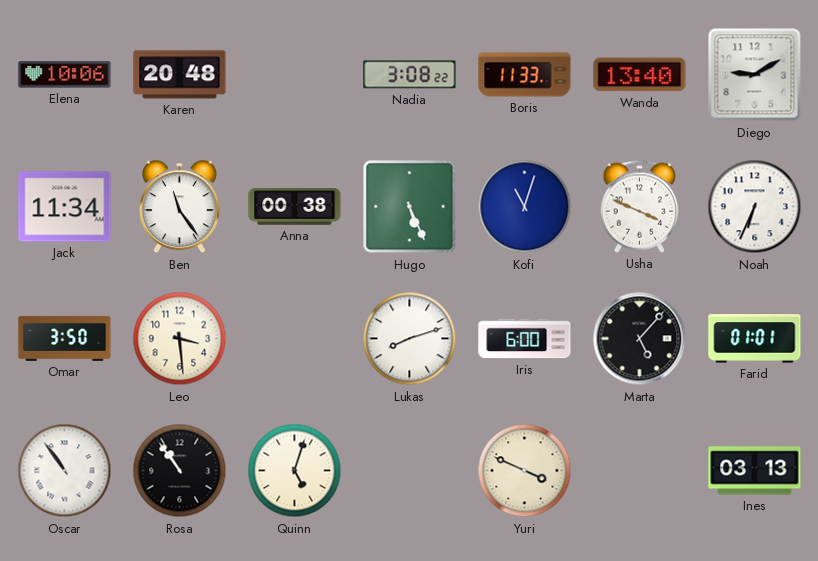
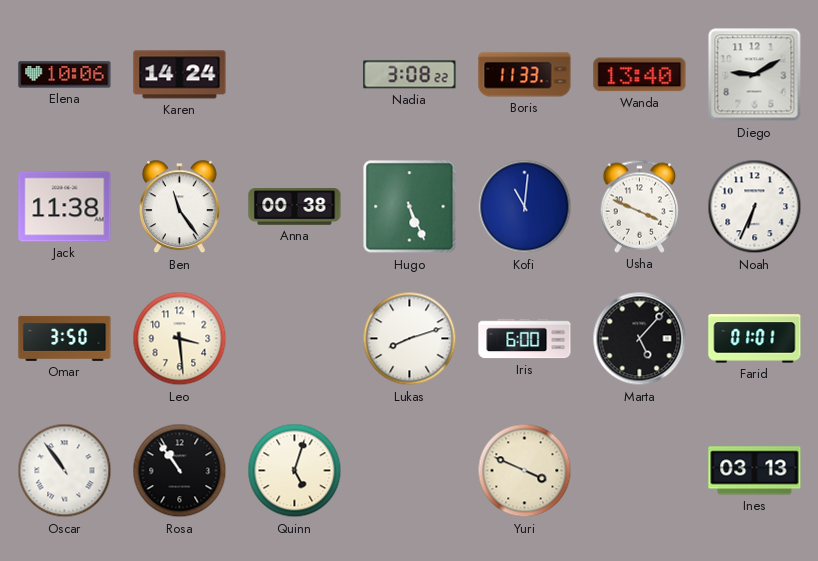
Karen: 20:48 -> 14:24 (180, 75)
Jack: 11:34 -> 11:38 (65, 207)
Kofi: 11:03 -> 11:01 (525, 207)
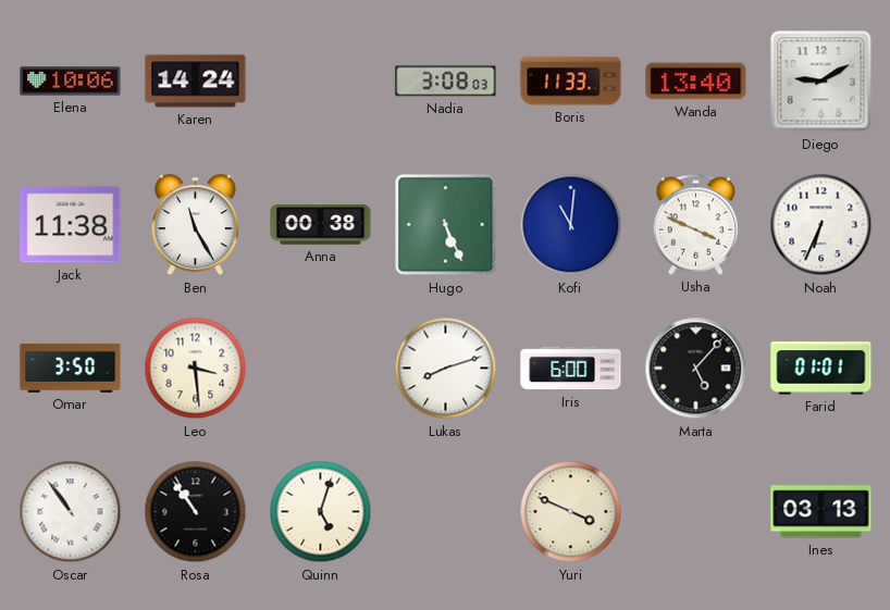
Nadia: 3:08:22 -> 3:08:03 (446, 82)
Ben: 11:24 -> 11:25 (195, 225)
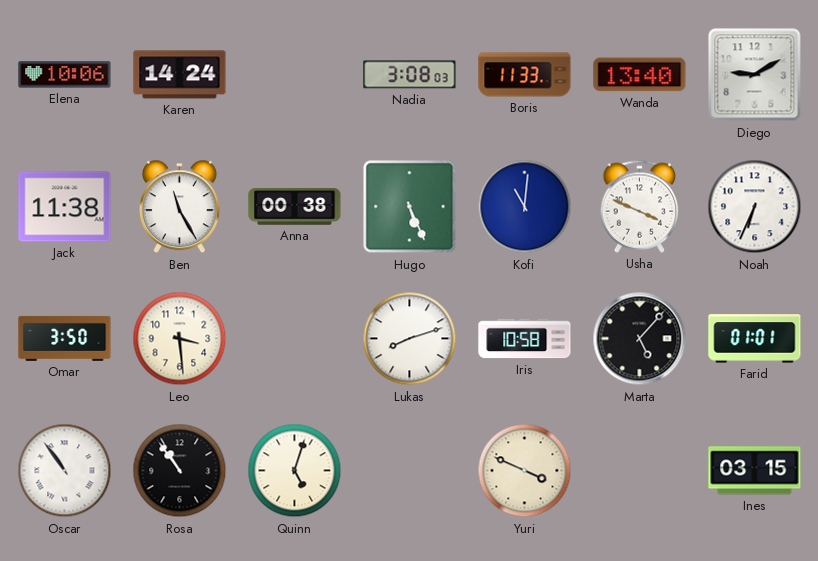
Iris: 6:00 -> 10:58 (525, 339)
Ines: 03:13 -> 03:15 (755, 471)
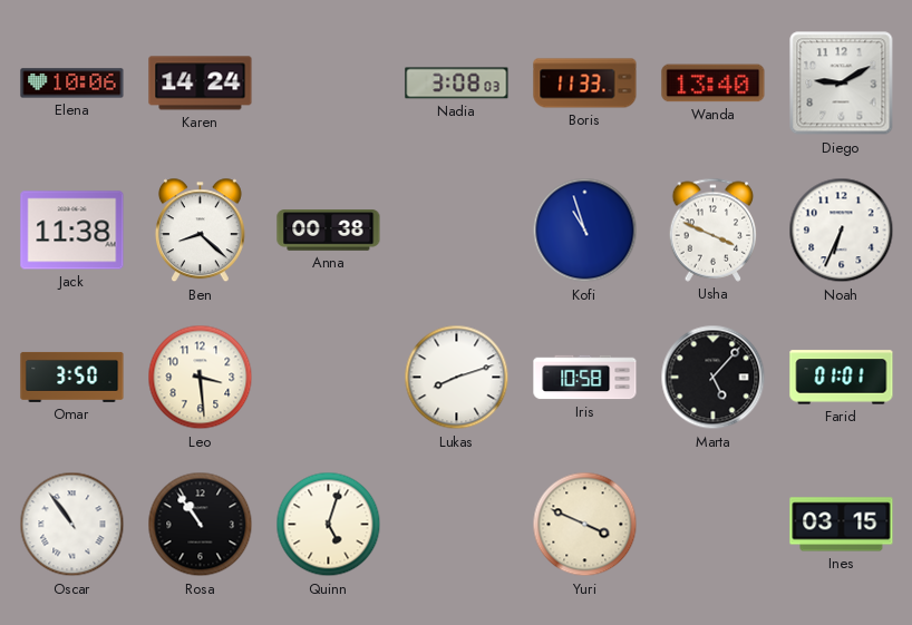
Ben: 11:25 -> 8:22 (200, 231)
Hugo: 5:26 -> none (410, 207)
Kofi: 11:01 -> 10:57 (585, 231)
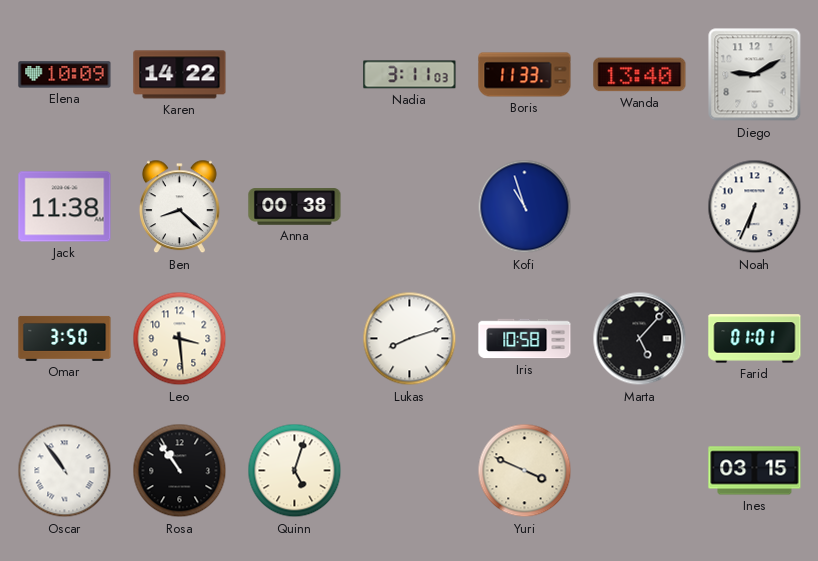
Elena: 10:06 -> 10:09 (65, 75)
Karen: 14:24 -> 14:22 (180, 75)
Nadia: 3:08 -> 3:11 (410, 75)
Usha: 3:49 -> none (714, 230)
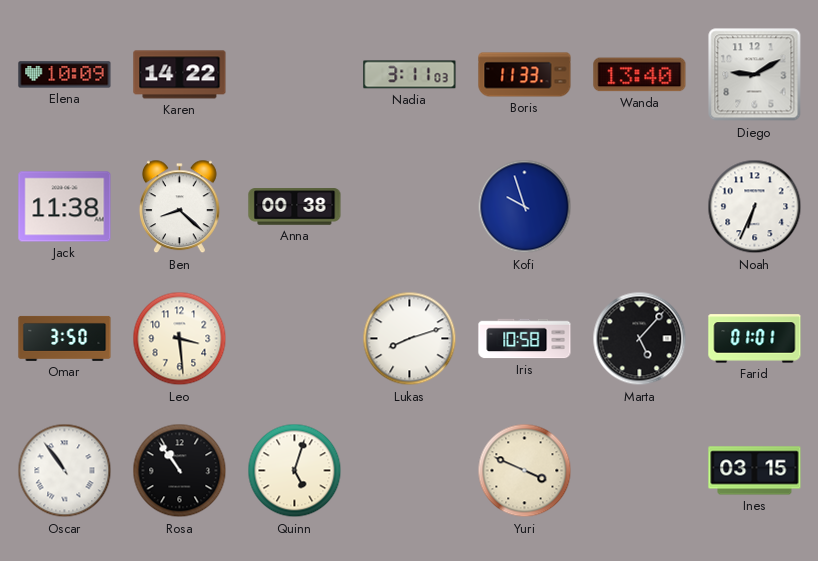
Kofi: 10:57 -> 9:57 (525, 207)
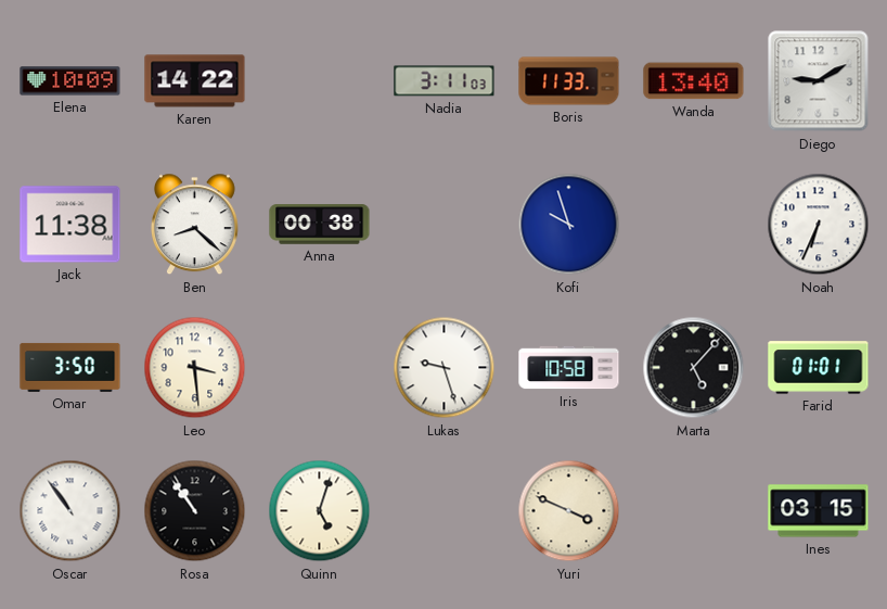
Lukas: 8:12 -> 9:27 (445, 368)
